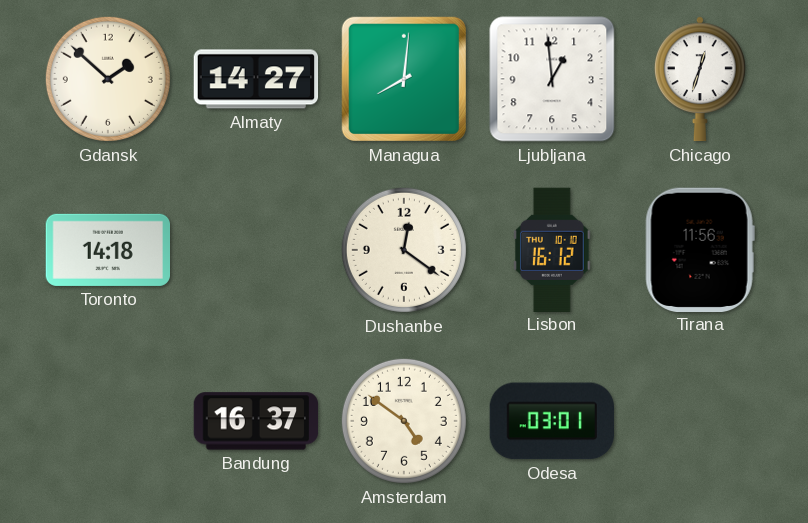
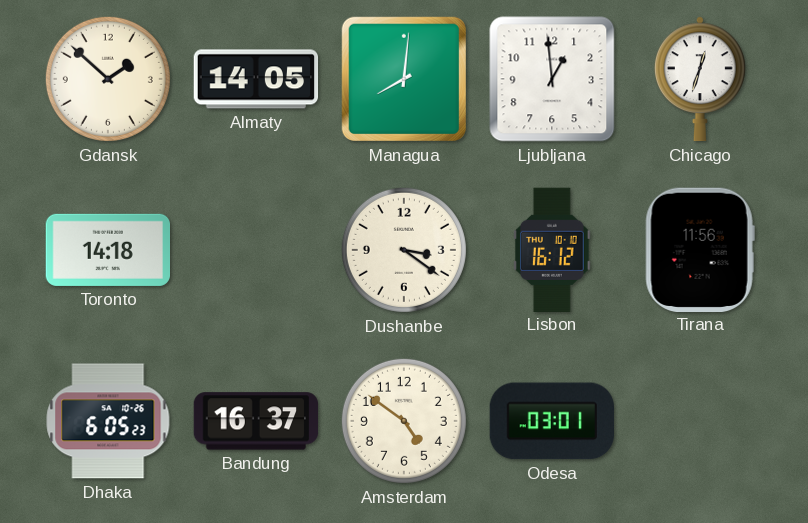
Almaty: 14:27 -> 14:05 (256, 79)
Dushanbe: 12:21 -> 3:21 (404, 250)
Dhaka: none -> 6:05 (108, 421)
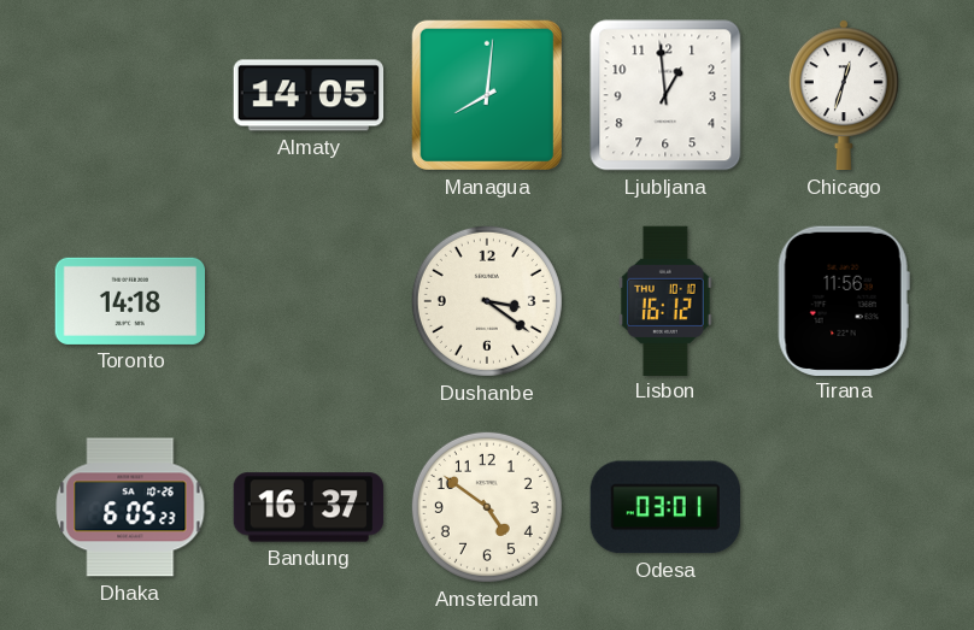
Gdansk: 1:52 -> none (108, 79)
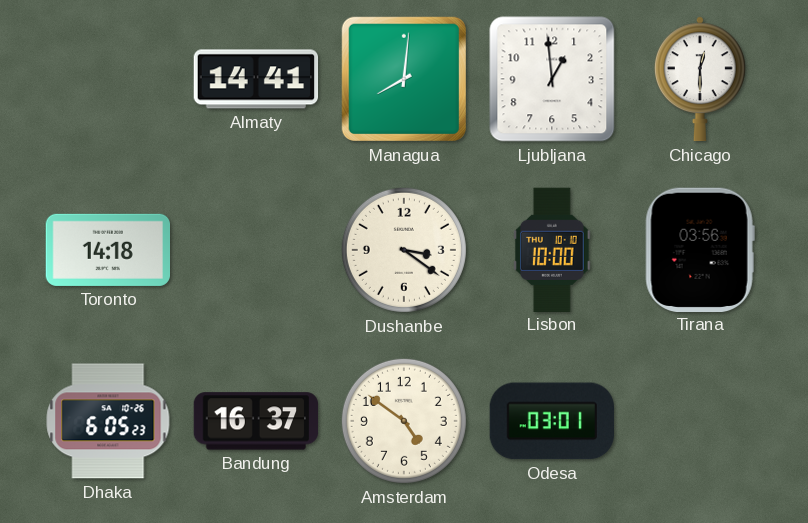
Almaty: 14:05 -> 14:41 (256, 79)
Chicago: 12:33 -> 12:30 (700, 79)
Lisbon: 16:12 -> 10:00 (552, 249)
Tirana: 11:56 -> 03:56 (700, 249)
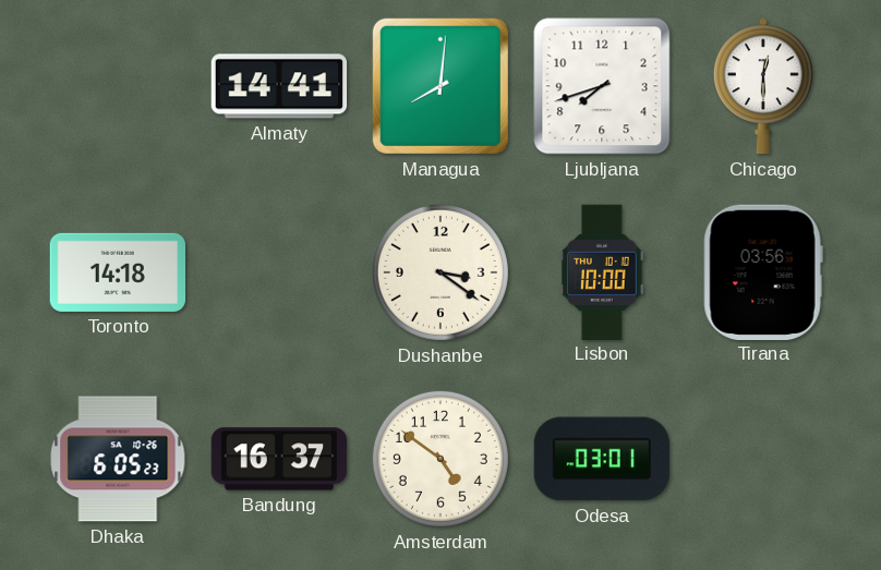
Ljubljana: 12:59 -> 7:42 (602, 86)
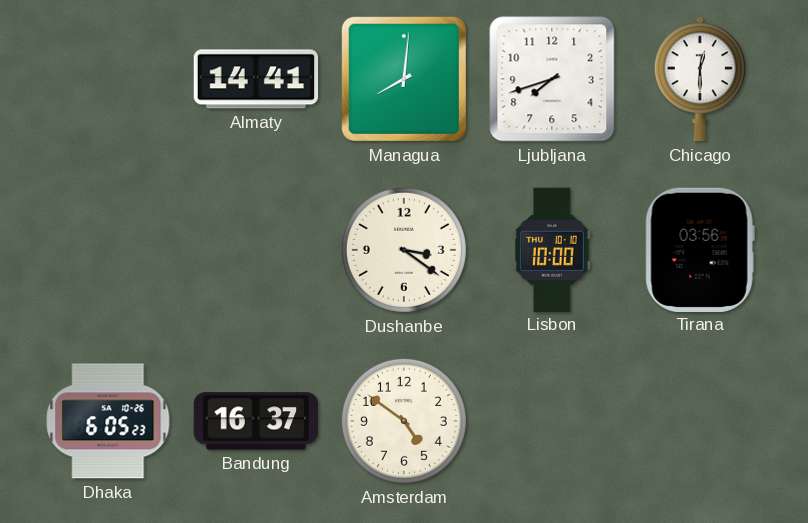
Toronto: 14:18 -> none (117, 272)
Odesa: 03:01 -> none (602, 459)
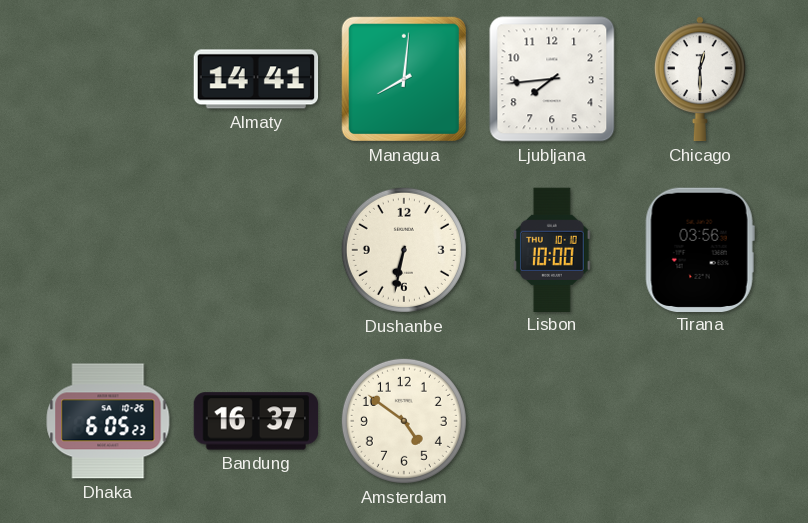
Ljubljana: 7:42 -> 7:44 (552, 79)
Dushanbe: 3:21 -> 6:32 (404, 250)
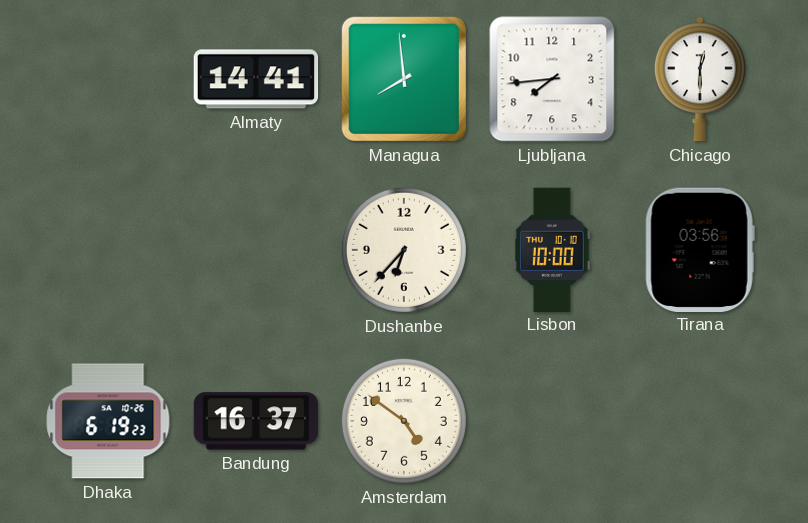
Managua: 8:01 -> 7:59 (404, 79)
Dushanbe: 6:32 -> 6:37 (404, 250)
Dhaka: 6:05 -> 6:19 (108, 421)
